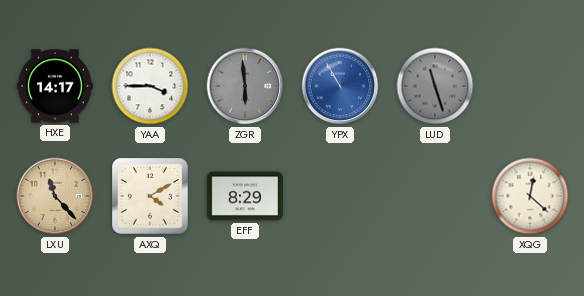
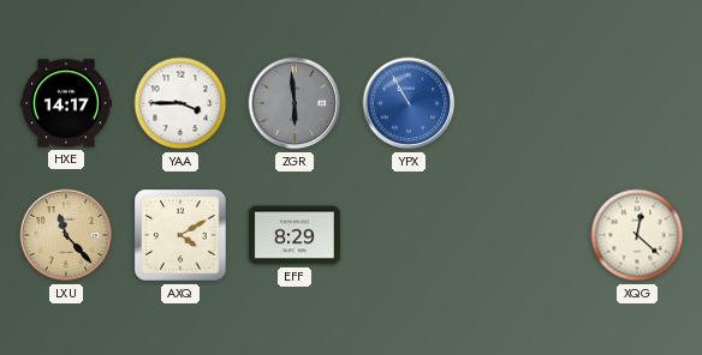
LUD: 11:27 -> none (435, 86)
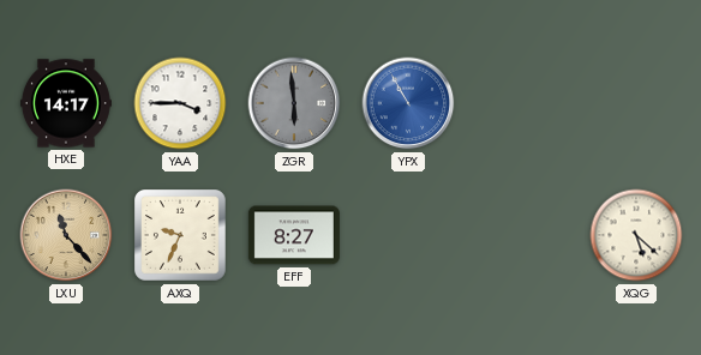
AXQ: 4:10 -> 9:34 (181, 236)
EFF: 8:29 -> 8:27 (294, 235)
XQG: 12:22 -> 5:22 (636, 235)
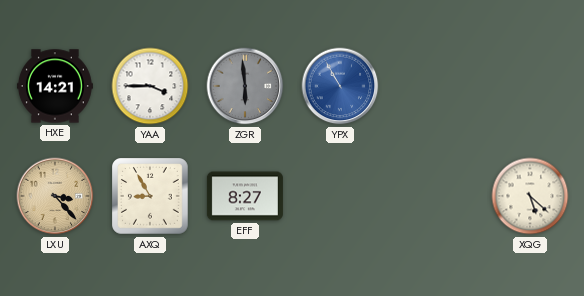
HXE: 14:17 -> 14:21 (55, 86)
LXU: 11:23 -> 3:23 (55, 196)
AXQ: 9:34 -> 8:55 (151, 197)
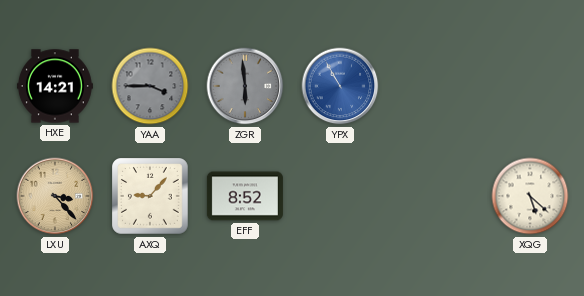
YAA dial: white -> grey (150, 86)
AXQ: 8:55 -> 9:07 (151, 197)
EFF: 8:27 -> 8:52 (245, 196)
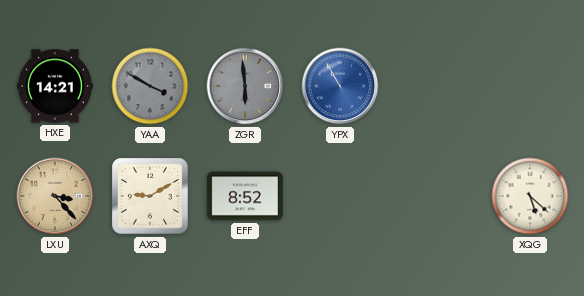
YAA: 3:45 -> 3:50 (150, 86)
AXQ: 9:07 -> 9:10 (151, 197)
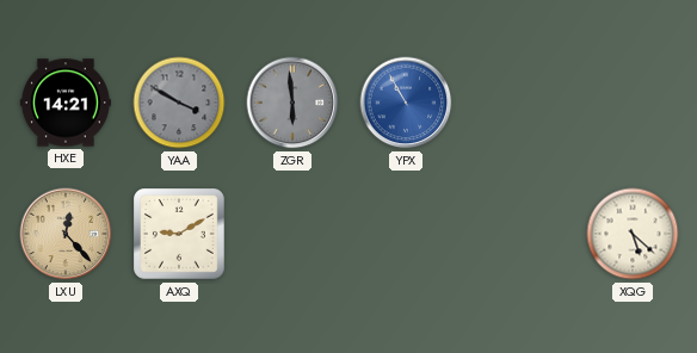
LXU: 3:23 -> 12:23 (66, 234)
EFF: 8:52 -> none (245, 196)
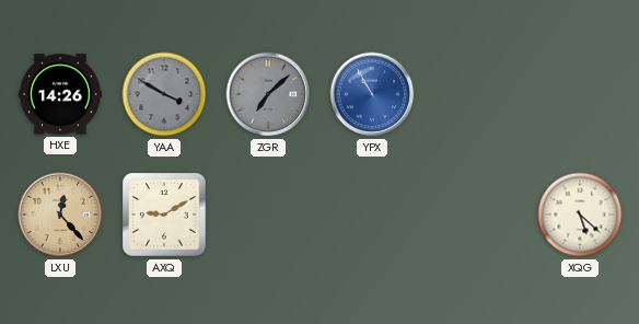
HXE: 14:21 -> 14:26 (60, 94)
ZGR: 5:59 -> 7:08 (268, 94)
